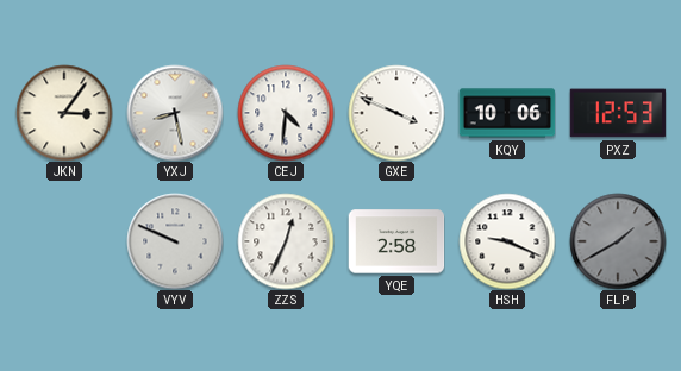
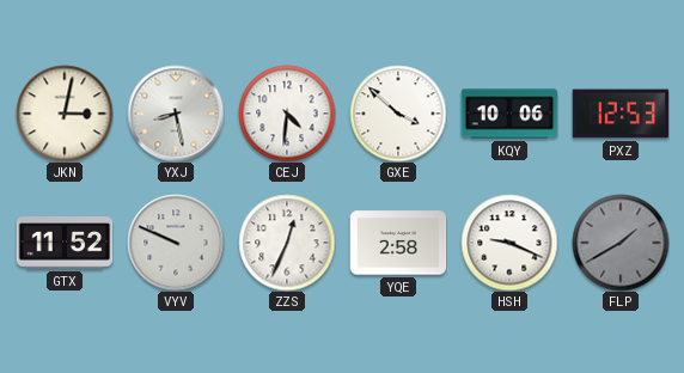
JKN: 3:06 -> 3:02 (65, 114)
GXE: 3:49 -> 3:52 (398, 114)
GTX: none -> 11:52 (65, 243)
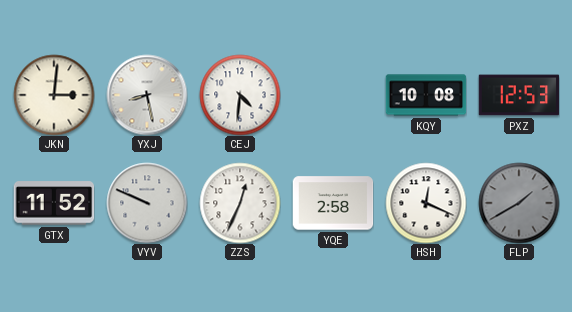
JKN: 3:02 -> 3:01 (54, 95)
GXE: 3:52 -> none (398, 114)
KQY: 10:06 -> 10:08 (426, 95)
HSH: 9:19 -> 12:19 (426, 203)
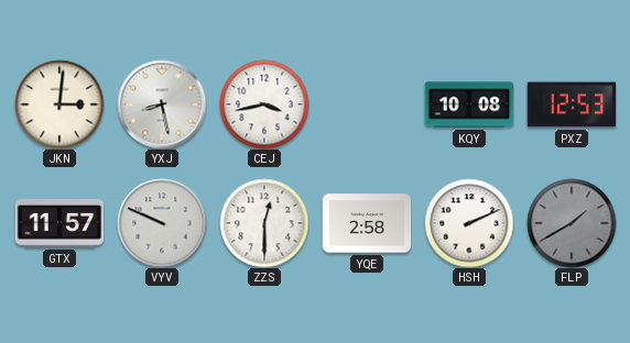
CEJ: 4:31 -> 3:43 (264, 104)
GTX: 11:52 -> 11:57 (59, 223)
ZZS: 12:34 -> 12:30 (264, 223)
HSH: 12:19 -> 2:11 (469, 223)
